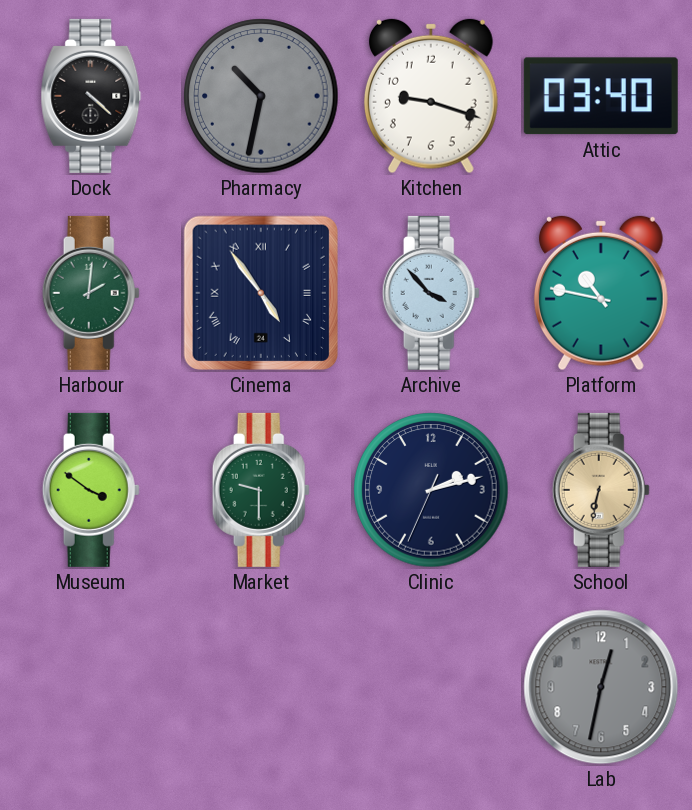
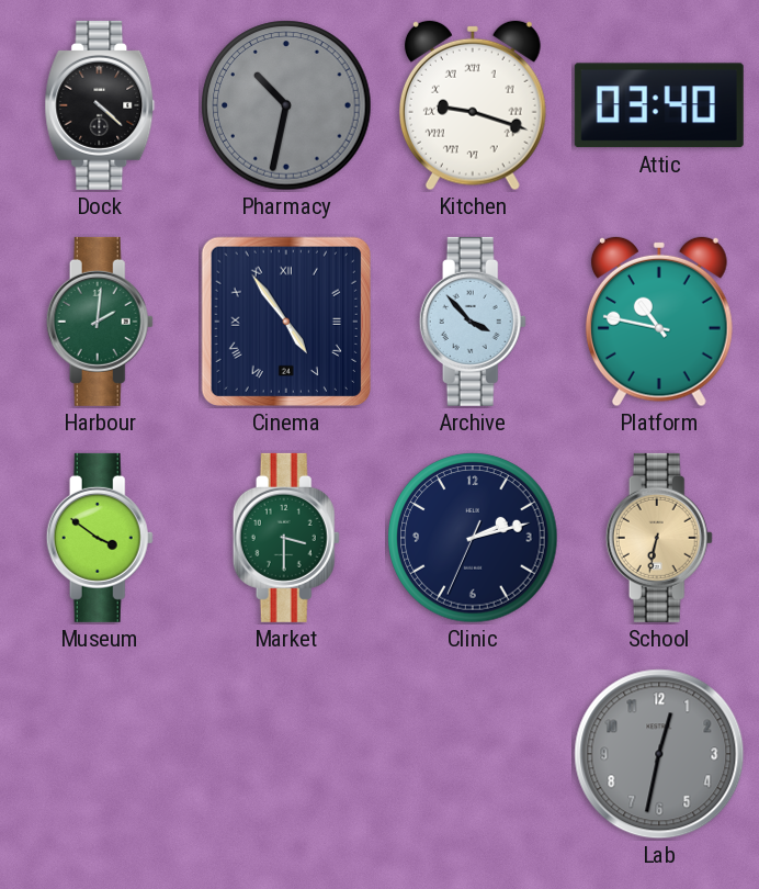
Kitchen numerals: Arabic -> Roman (473, 105)
Market: 9:30 -> 3:30 (286, 538)
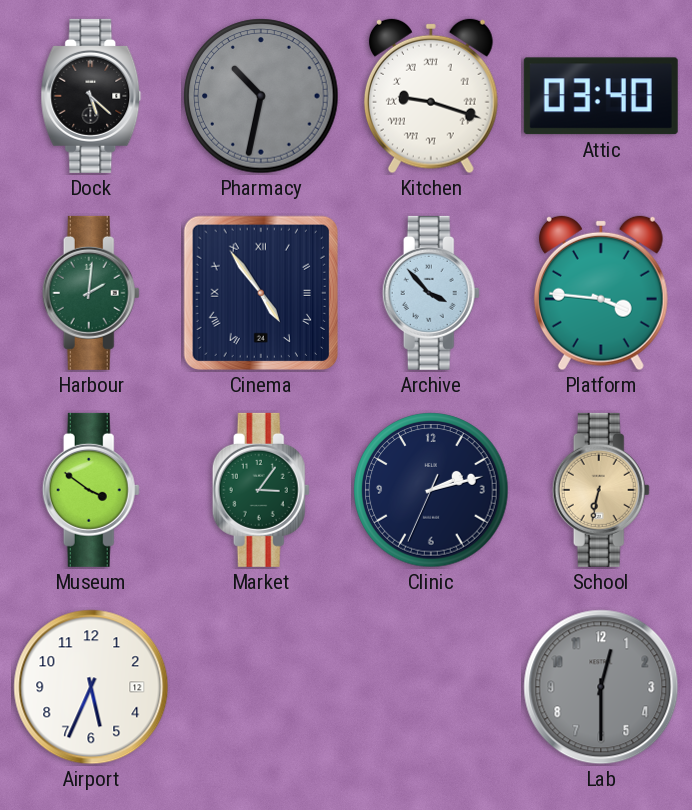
Dock: 4:22 -> 5:22 (91, 96)
Platform: 10:47 -> 3:46 (601, 293)
Market: 3:30 -> 3:06 (261, 490)
Airport: none -> 5:34 (91, 687)
Lab: 12:32 -> 12:30 (601, 687)
